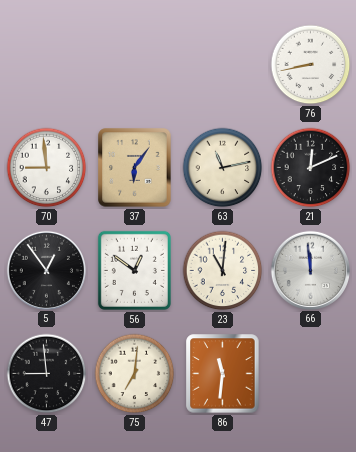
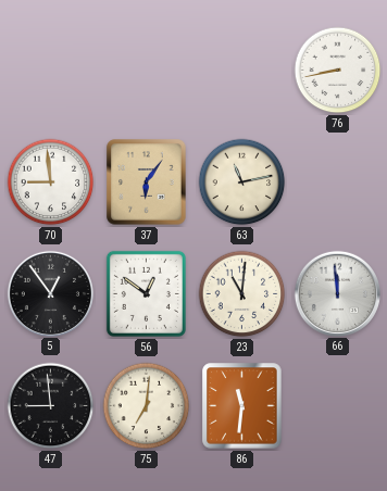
21: 12:11 -> none (311, 168)
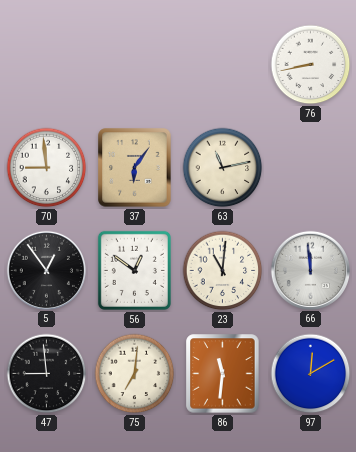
97: none -> 12:10 (311, 374)
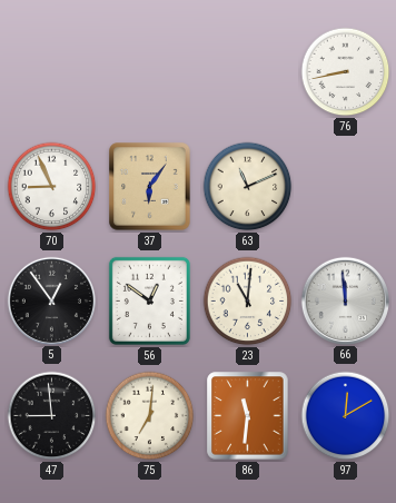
70: 8:59 -> 8:56 (52, 187)
63: 11:13 -> 11:11 (248, 187)
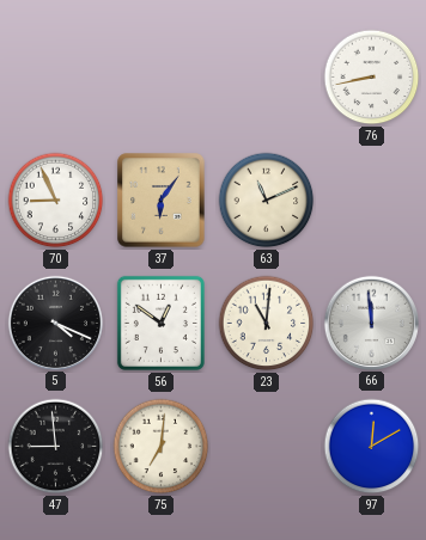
5: 12:54 -> 4:19 (55, 323)
86: 11:31 -> none (248, 416)
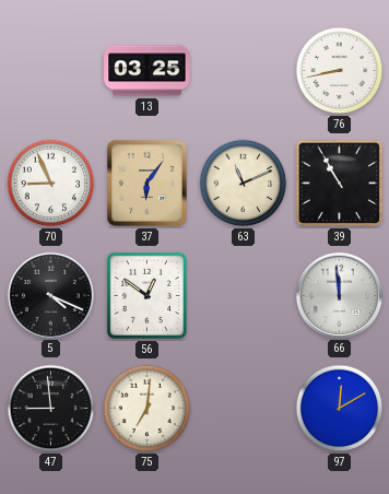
13: none -> 03:25 (148, 71)
39: none -> 10:55 (339, 183)
23: 11:01 -> none (267, 324)
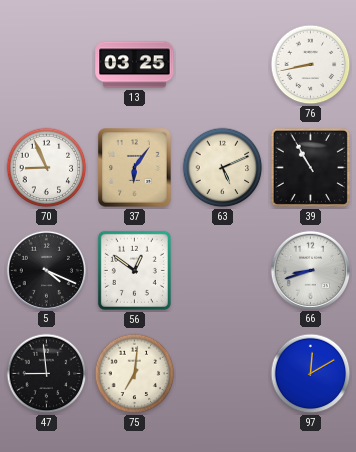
63: 11:11 -> 5:11 (223, 168)
66: 11:59 -> 8:42 (310, 270)
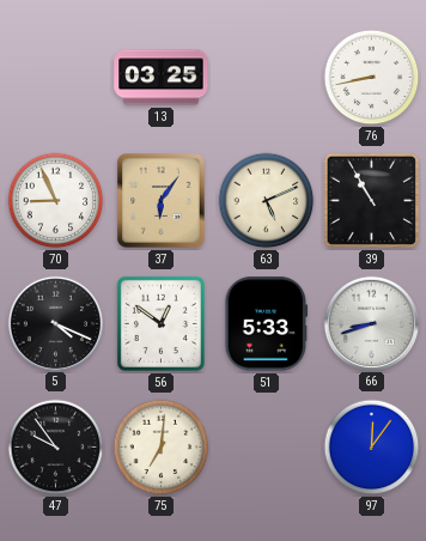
51: none -> 5:33 (267, 324)
47: 8:59 -> 9:54 (56, 448)
97: 12:10 -> 12:06 (372, 448)
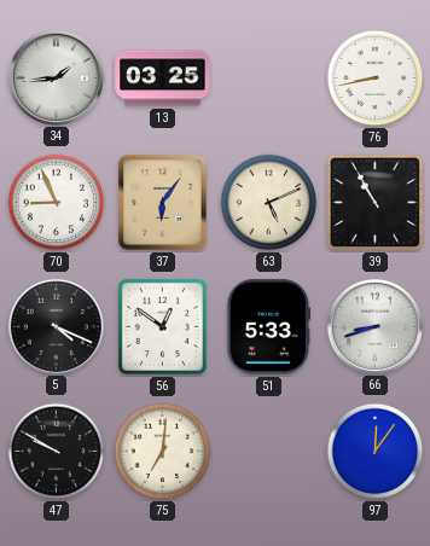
34: none -> 1:44 (56, 77)
47: 9:54 -> 9:50 (57, 452)
